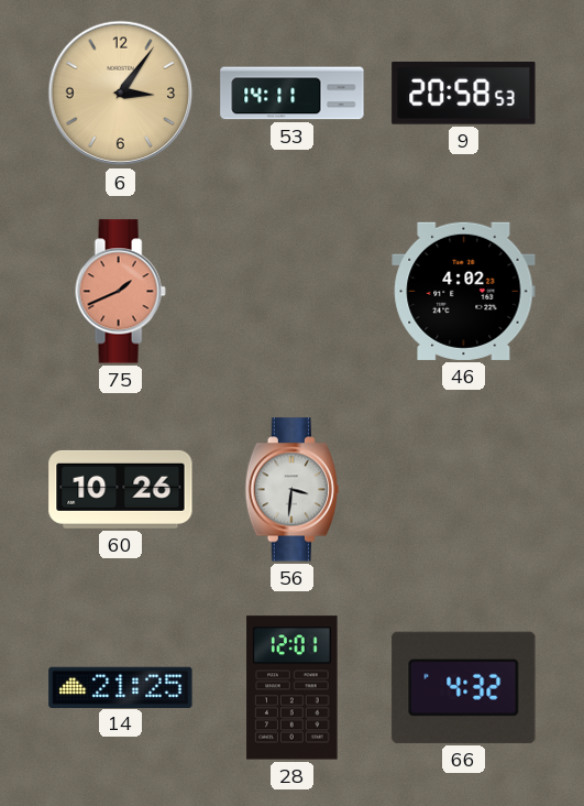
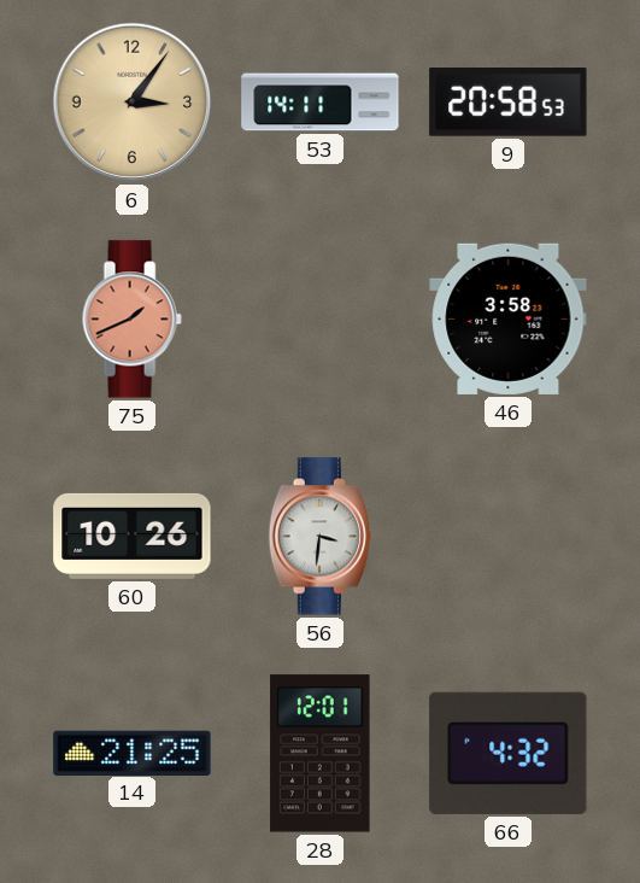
46: 4:02 -> 3:58 (509, 318)
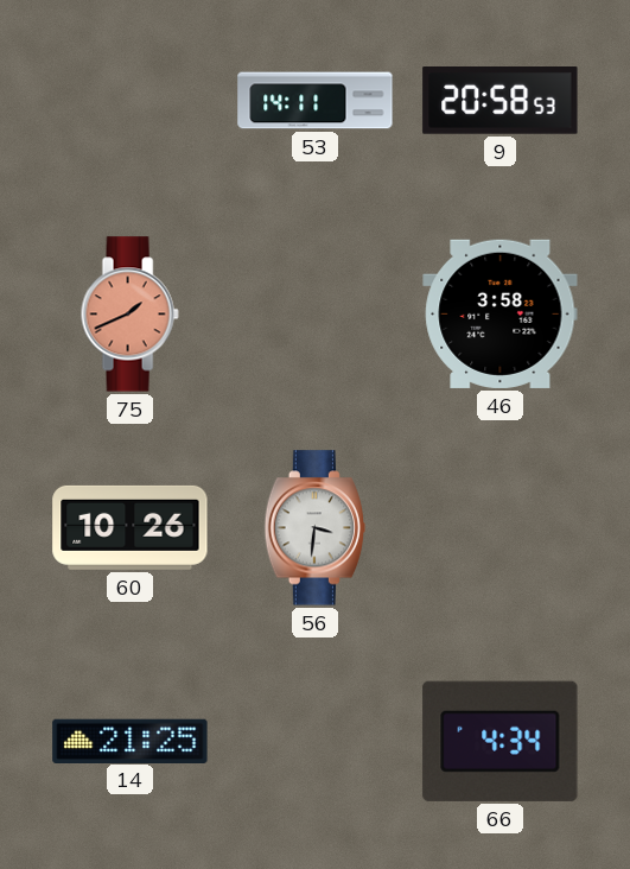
6: 3:06 -> none (133, 103)
28: 12:01 -> none (321, 754)
66: 4:32 -> 4:34 (501, 741)
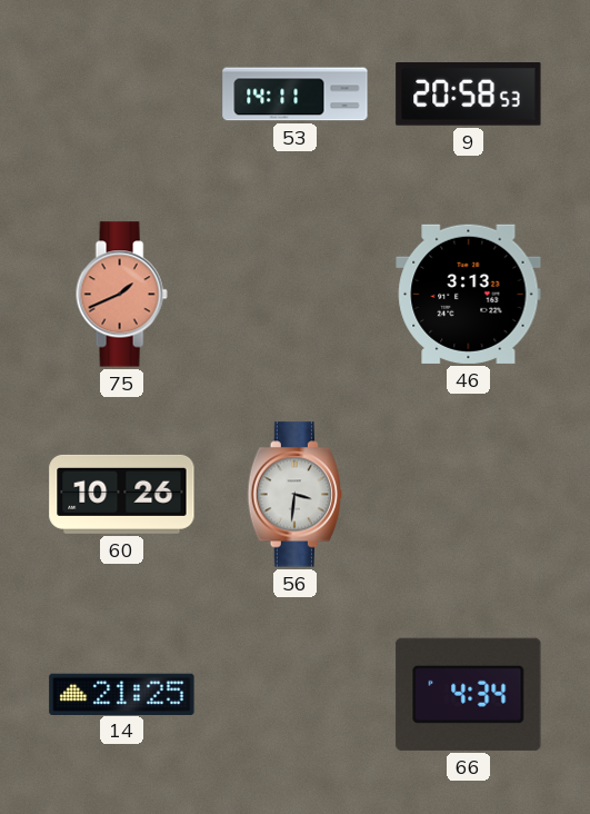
46: 3:58 -> 3:13 (469, 294)
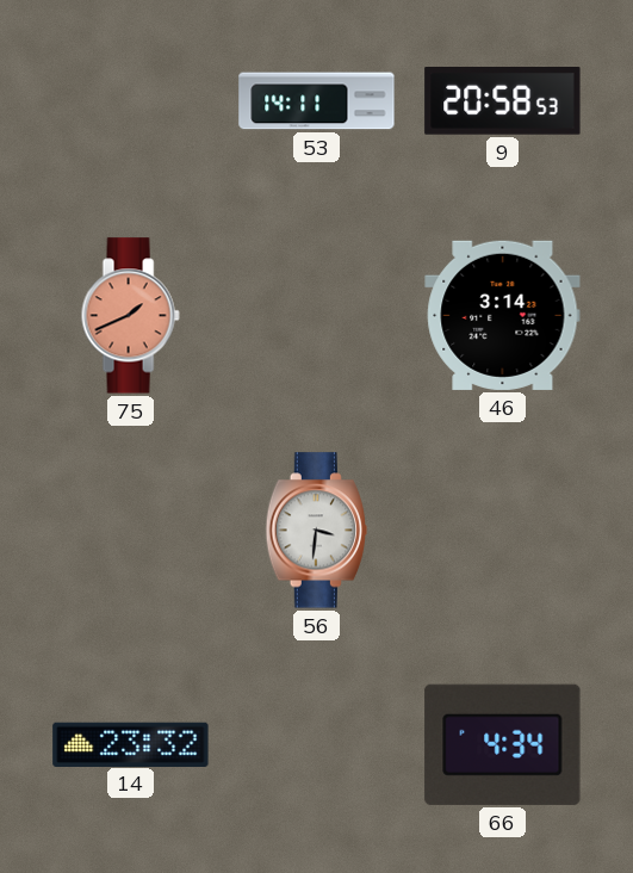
46: 3:13 -> 3:14 (503, 315)
60: 10:26 -> none (122, 494)
14: 21:25 -> 23:32 (131, 744)
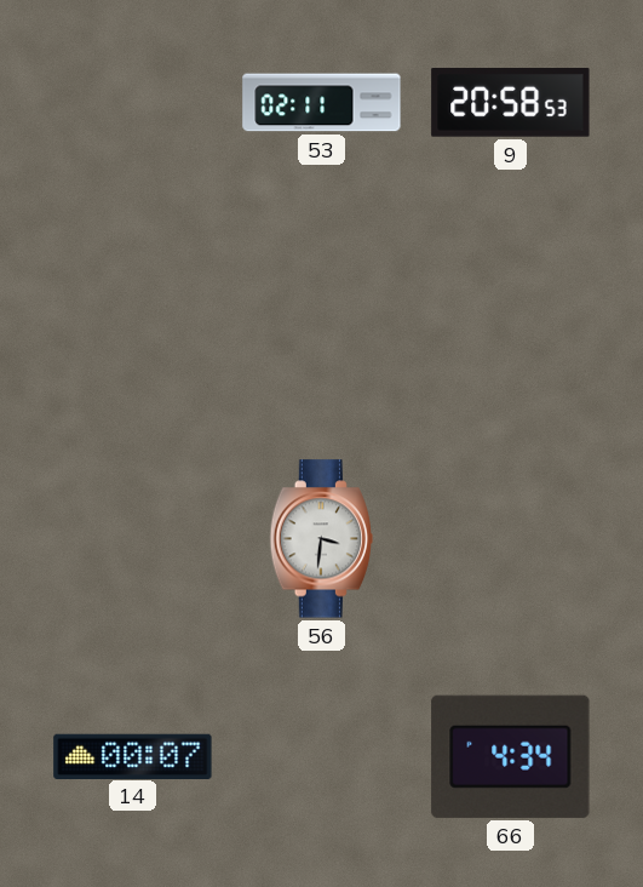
53: 14:11 -> 02:11 (322, 103)
75: 1:41 -> none (130, 316)
46: 3:14 -> none (503, 315)
14: 23:32 -> 00:07 (133, 756)
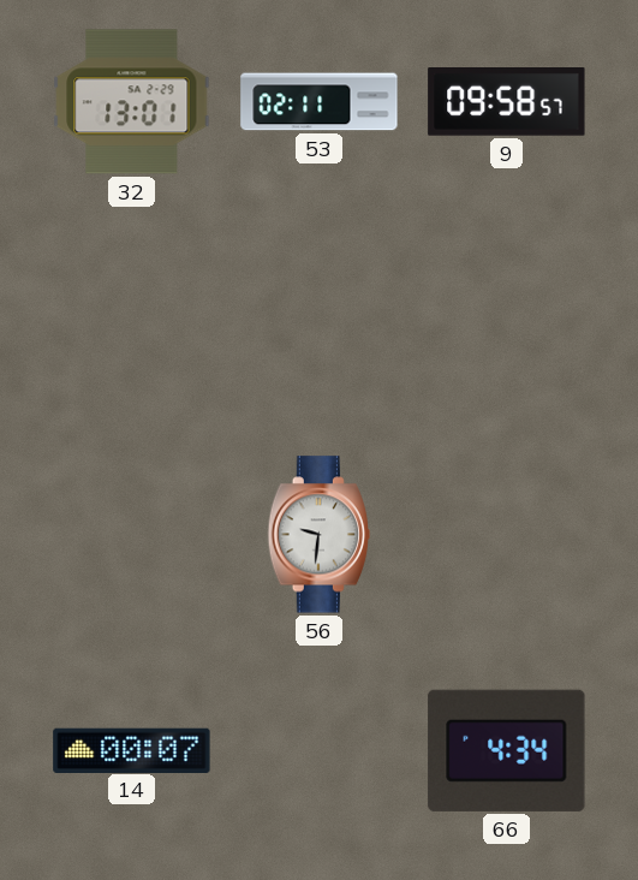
32: none -> 13:01 (132, 102)
9: 20:58 -> 09:58 (507, 102)
56: 3:31 -> 9:31 (318, 535)
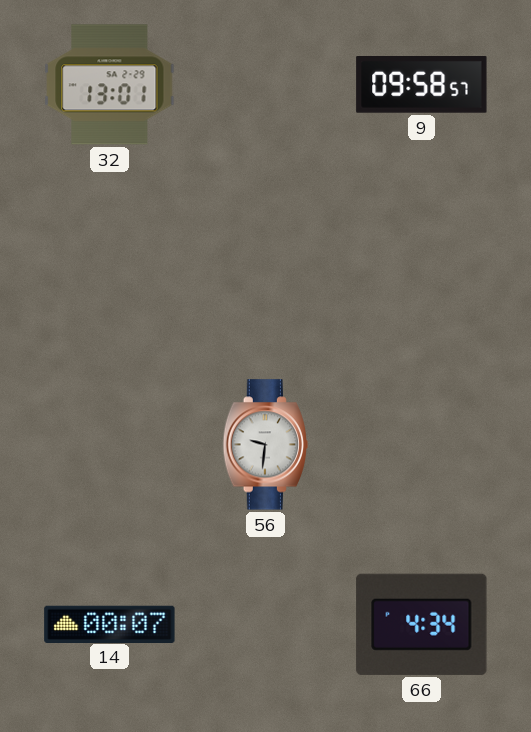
53: 02:11 -> none (320, 102)
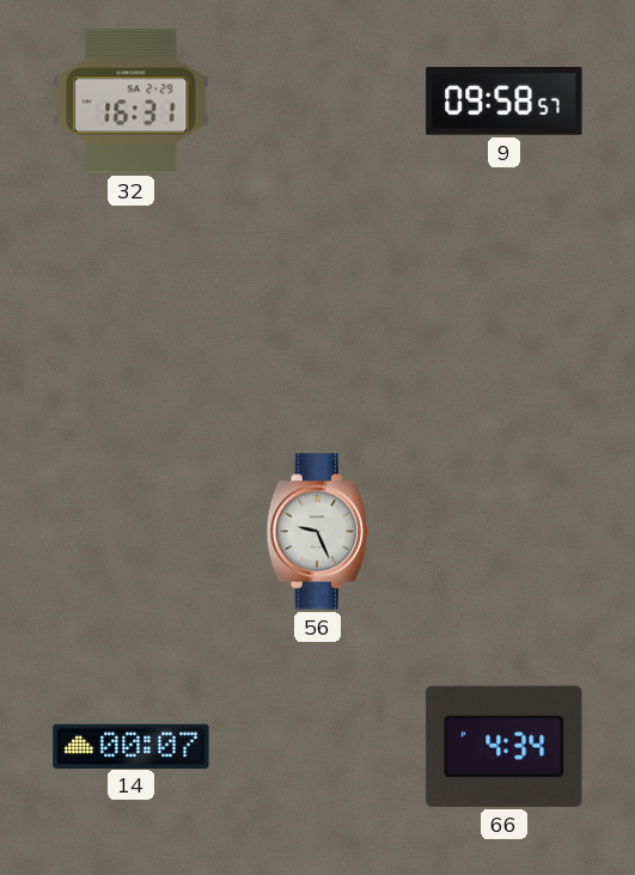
32: 13:01 -> 16:31 (132, 102)
56: 9:31 -> 9:26 (317, 532)
